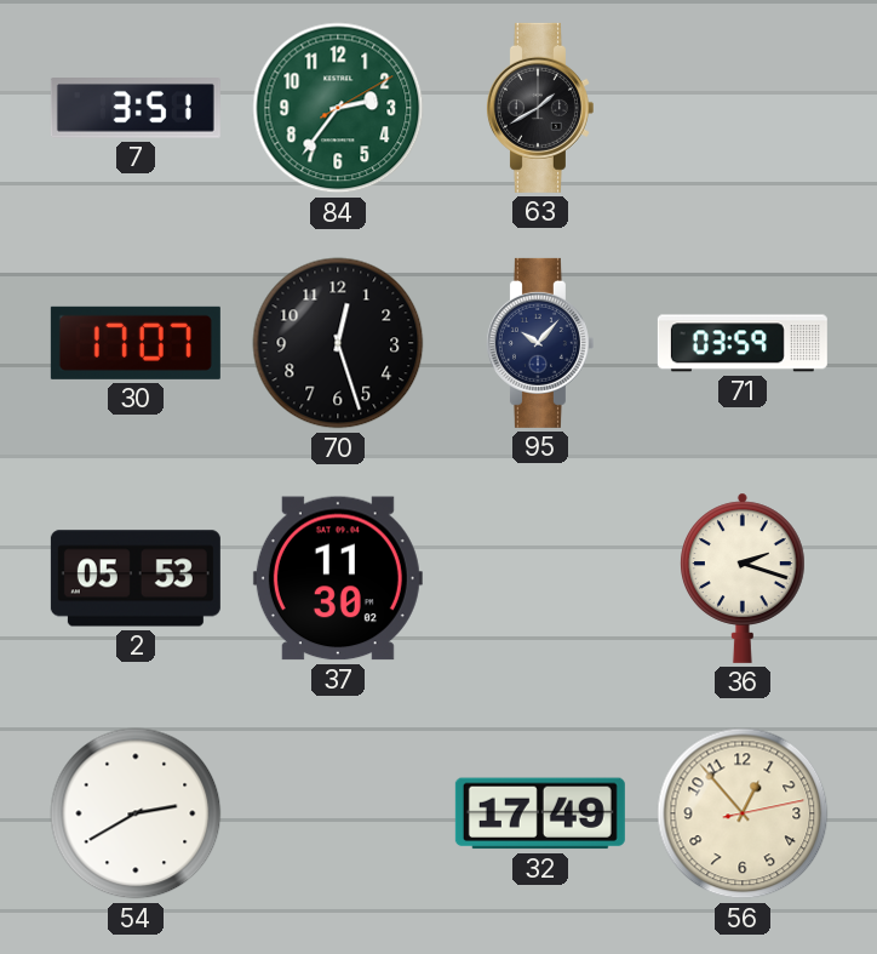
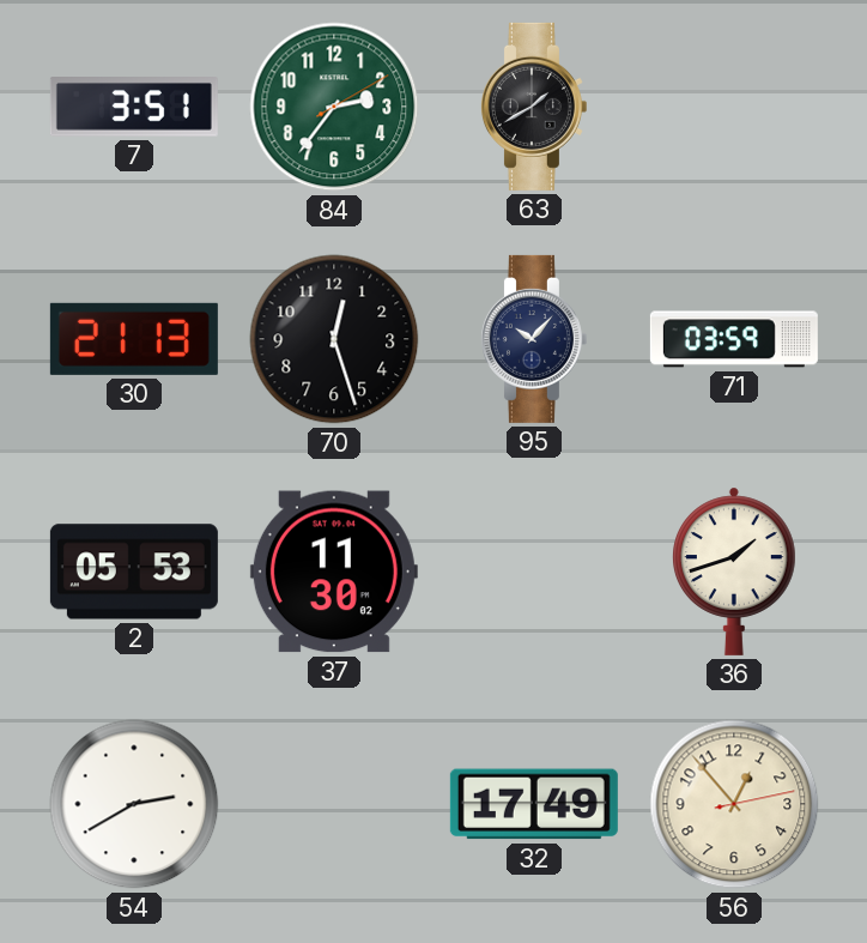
30: 17:07 -> 21:13 (134, 339)
36: 2:18 -> 1:42 (735, 572)
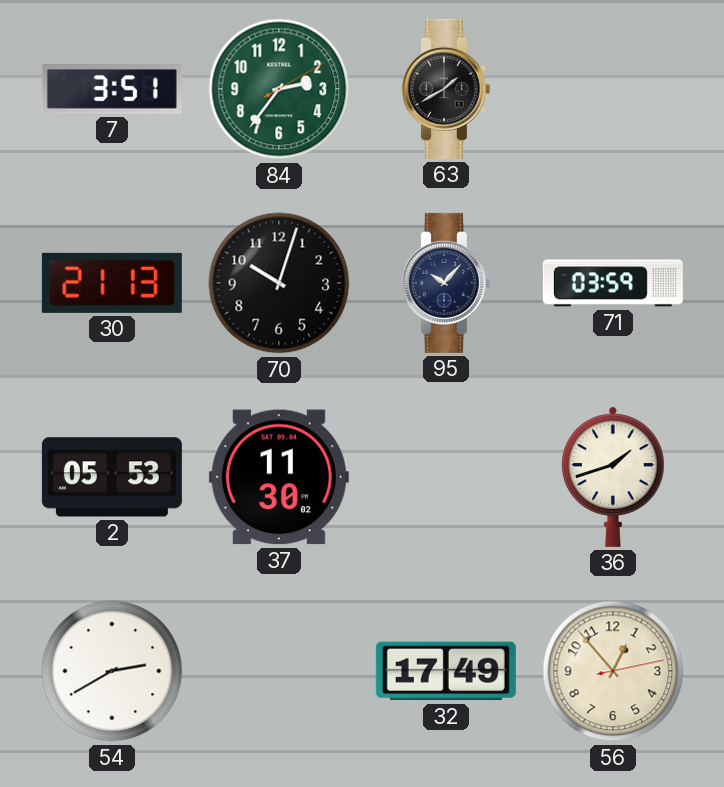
70: 12:27 -> 10:03 (279, 283)
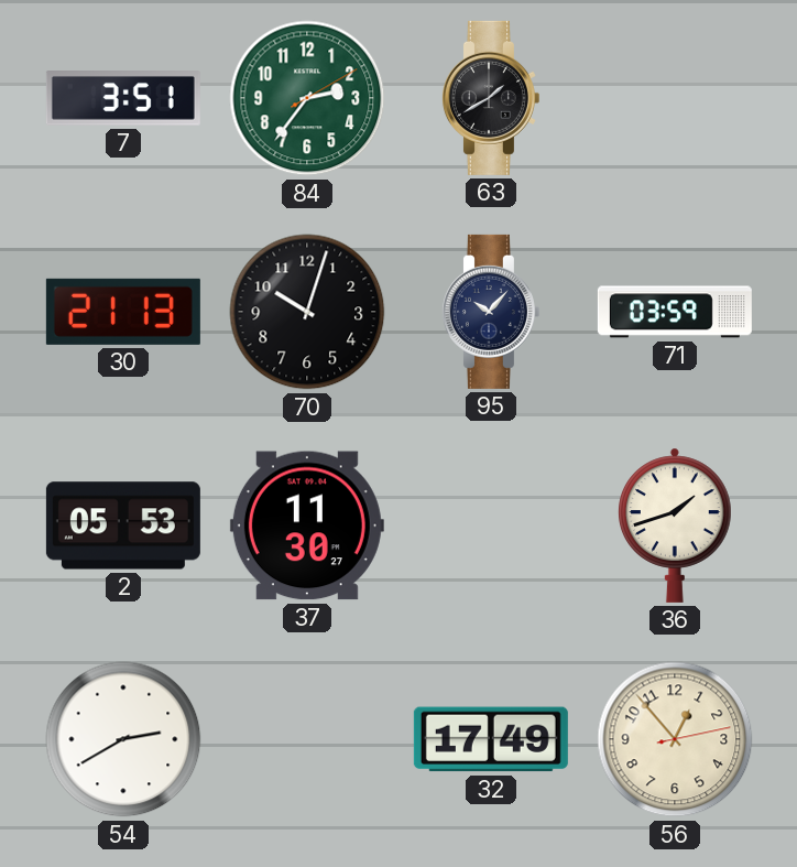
37: 11:30:02 -> 11:30:27 (307, 525)
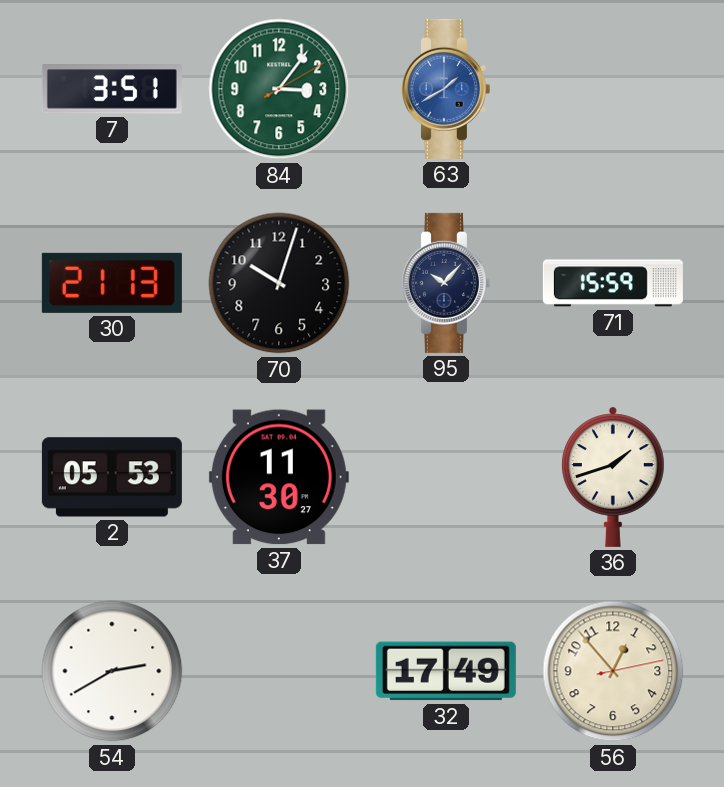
84: 2:36 -> 3:06 (279, 89)
63 dial: black -> blue (445, 89)
71: 03:59 -> 15:59 (613, 283)
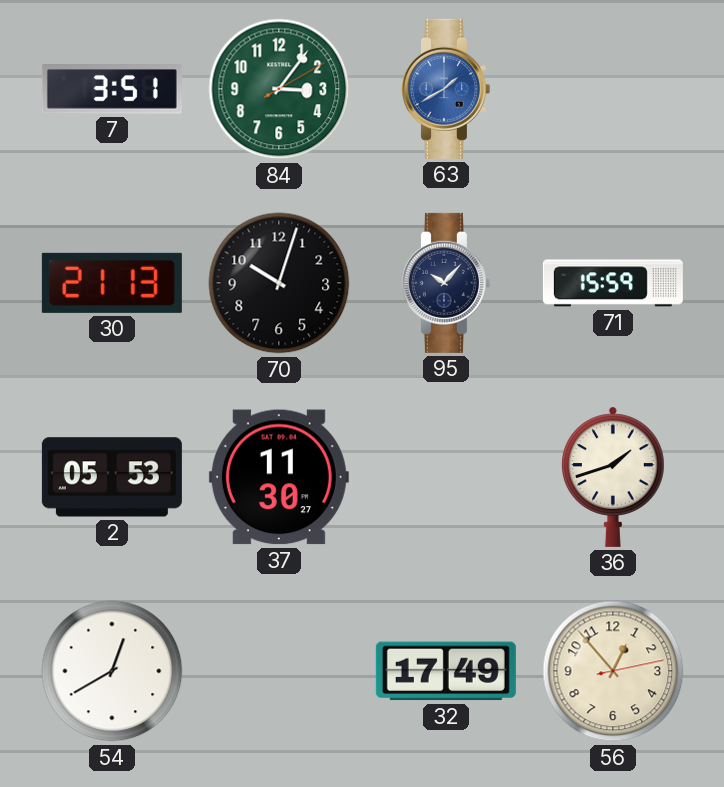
54: 2:40 -> 12:40 (112, 671)
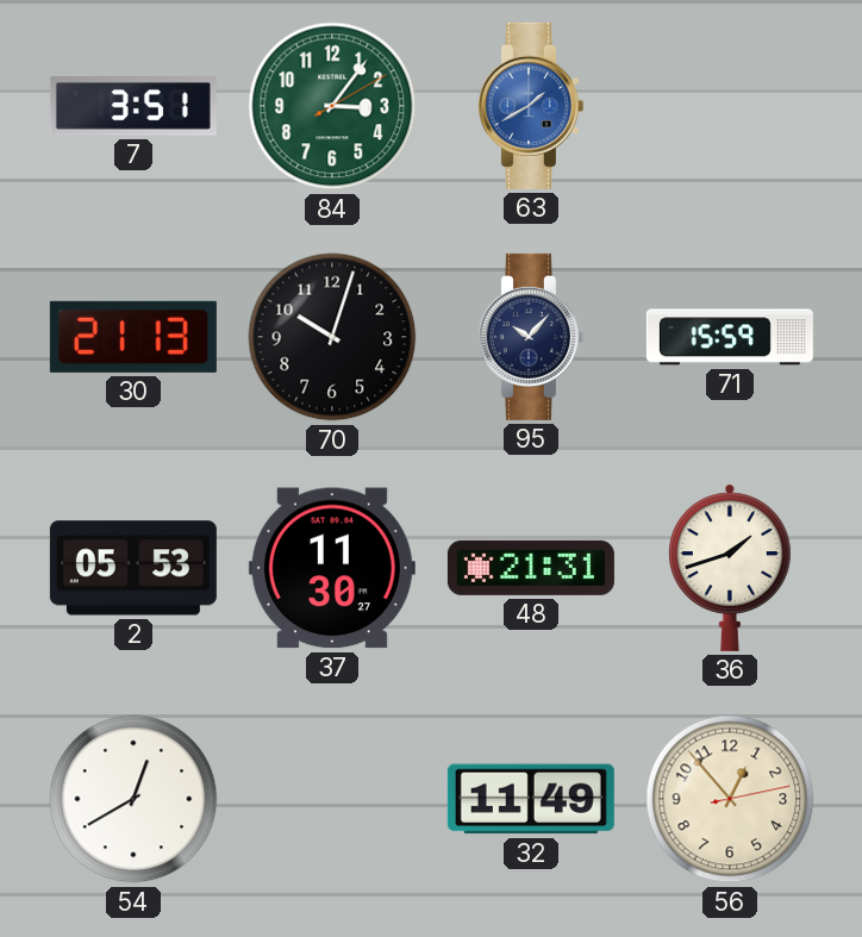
48: none -> 21:31 (531, 568)
32: 17:49 -> 11:49 (531, 799)
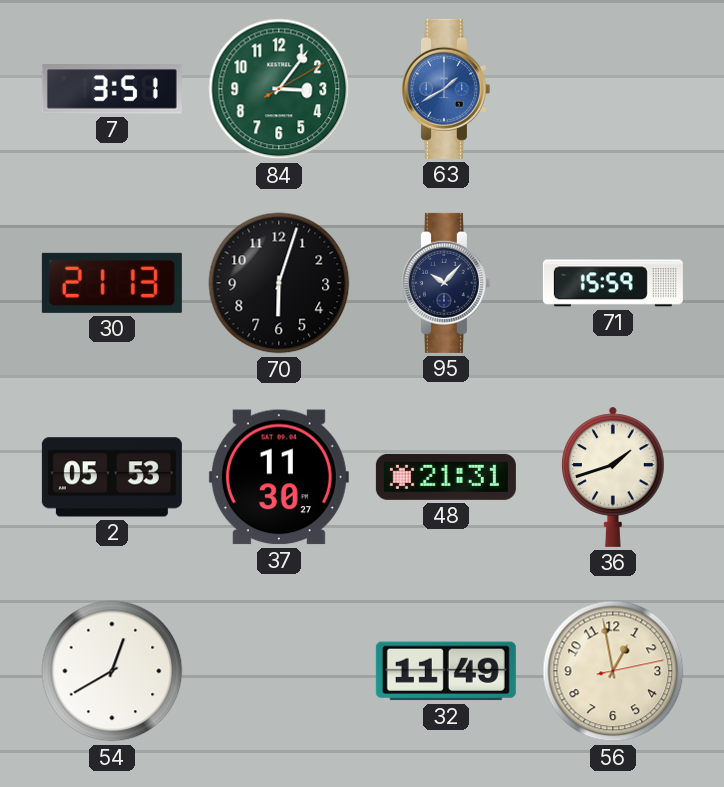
70: 10:03 -> 6:03 (279, 283)
56: 12:53 -> 12:58 (613, 671)
